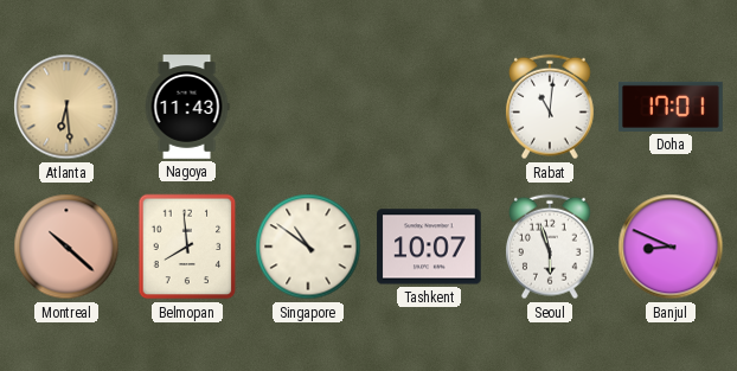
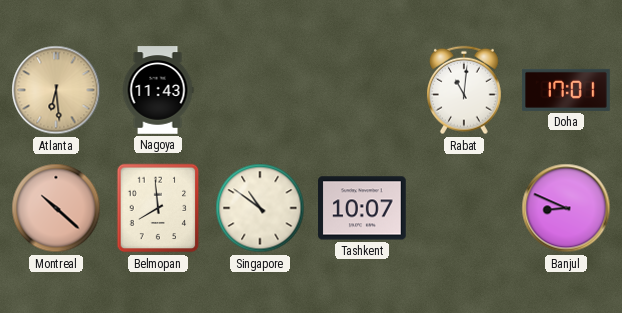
Seoul: 5:57 -> none (550, 247)
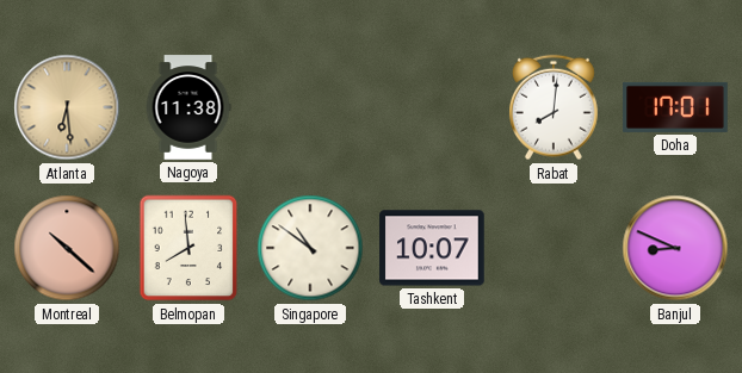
Nagoya: 11:43 -> 11:38 (188, 107)
Rabat: 11:01 -> 8:01 (554, 107)
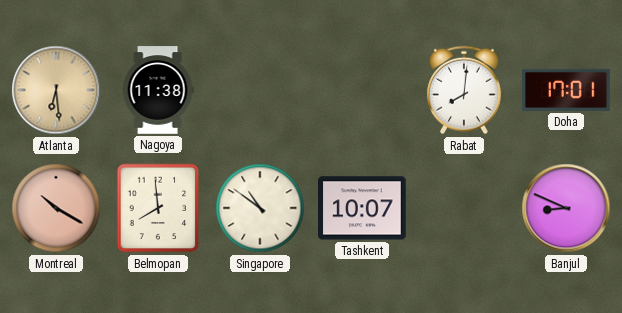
Montreal: 10:22 -> 10:20 (56, 208)
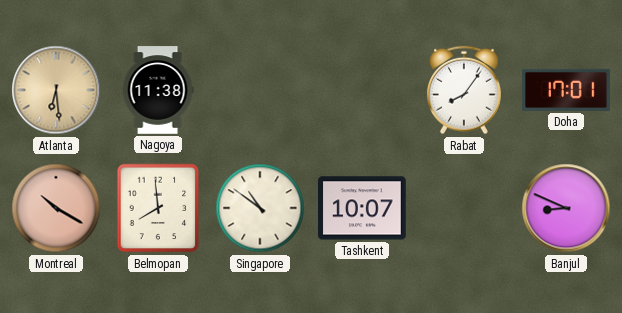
Rabat: 8:01 -> 8:06 (464, 90)
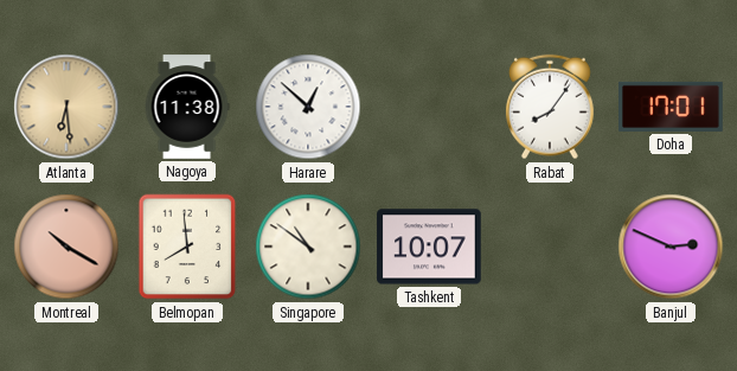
Harare: none -> 12:52 (308, 107)
Banjul: 8:49 -> 2:49 (671, 247)
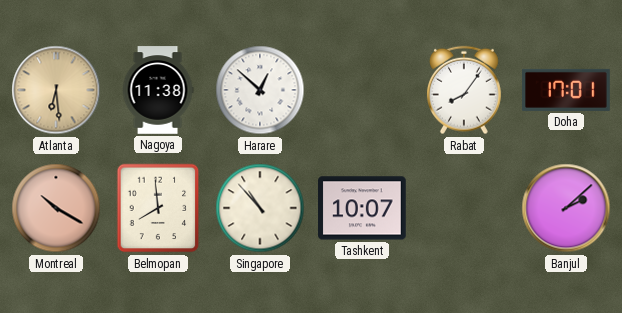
Singapore: 10:51 -> 10:53 (260, 208)
Banjul: 2:49 -> 2:08 (566, 208)
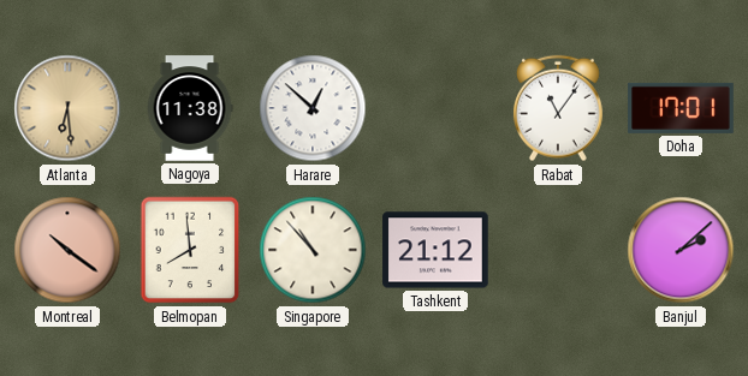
Rabat: 8:06 -> 11:06 (558, 108)
Montreal: 10:20 -> 10:21 (67, 250)
Tashkent: 10:07 -> 21:12 (435, 250)
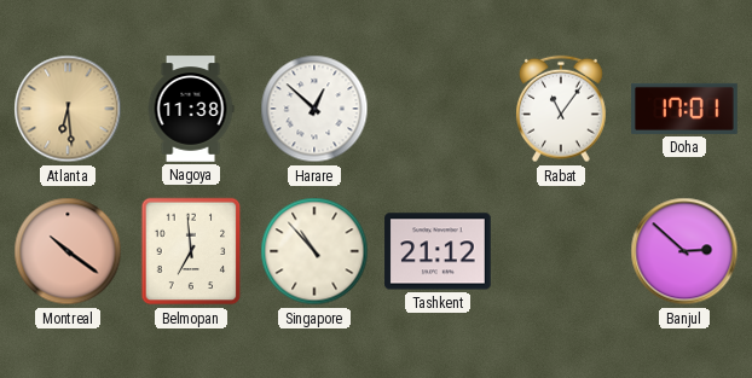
Belmopan: 7:59 -> 6:59 (191, 251)
Banjul: 2:08 -> 2:52 (684, 251)
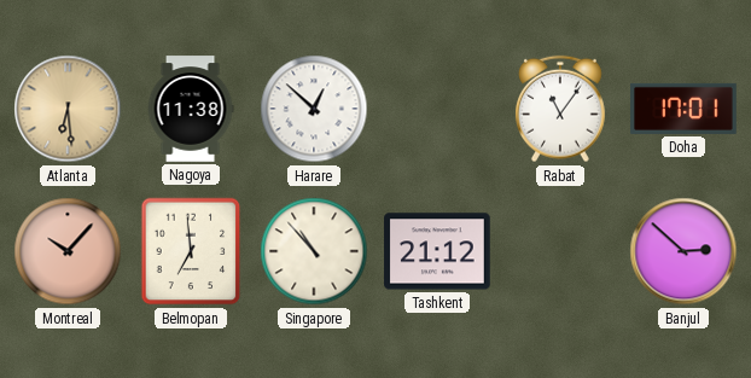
Montreal: 10:21 -> 10:07 (68, 251)
